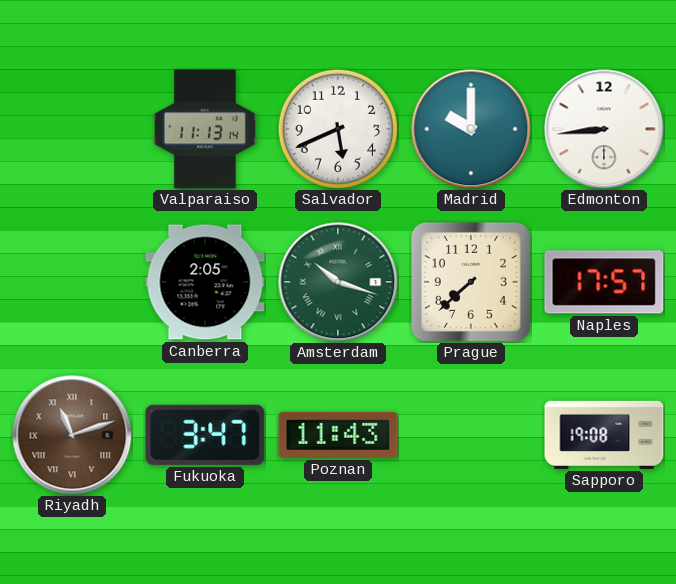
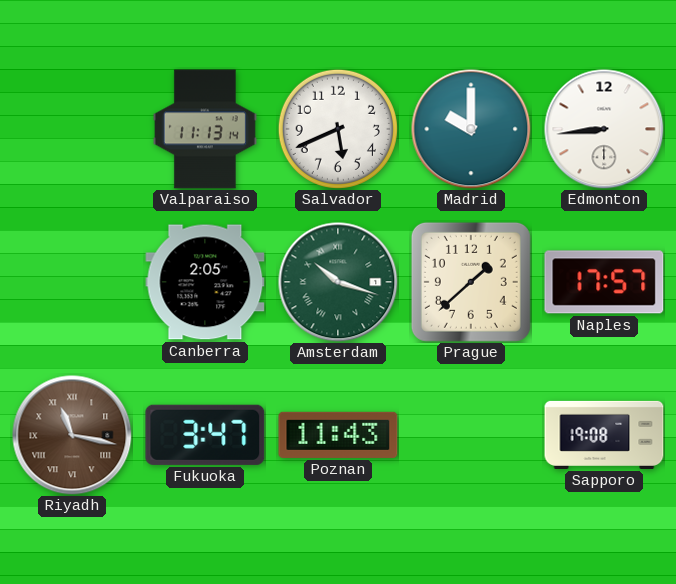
Prague: 7:38 -> 1:38 (471, 282)
Riyadh: 11:12 -> 11:17 (72, 435)
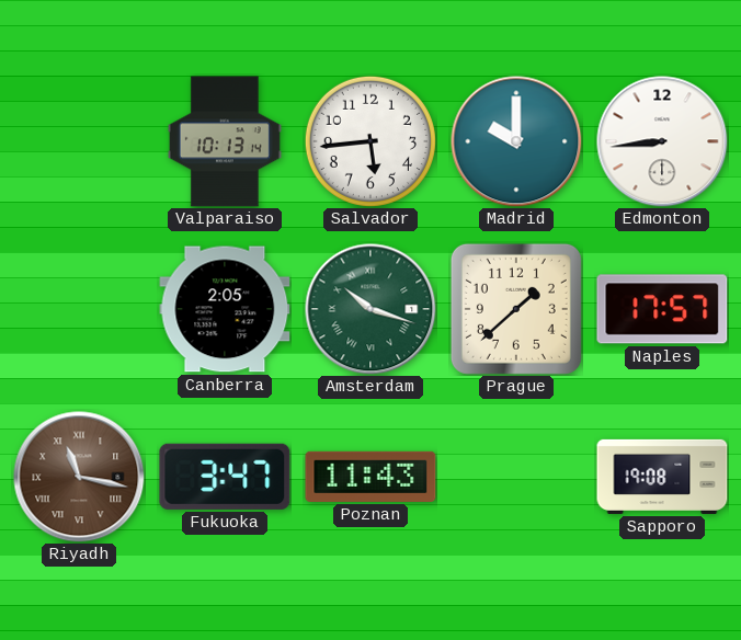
Valparaiso: 11:13 -> 10:13 (225, 141)
Salvador: 5:41 -> 5:44 (371, 141)
